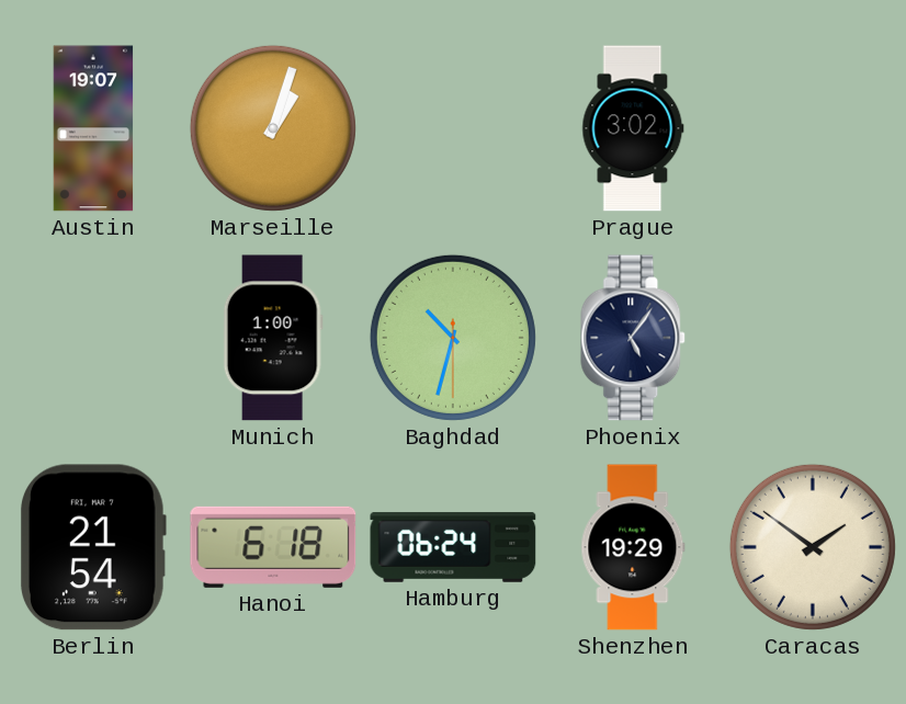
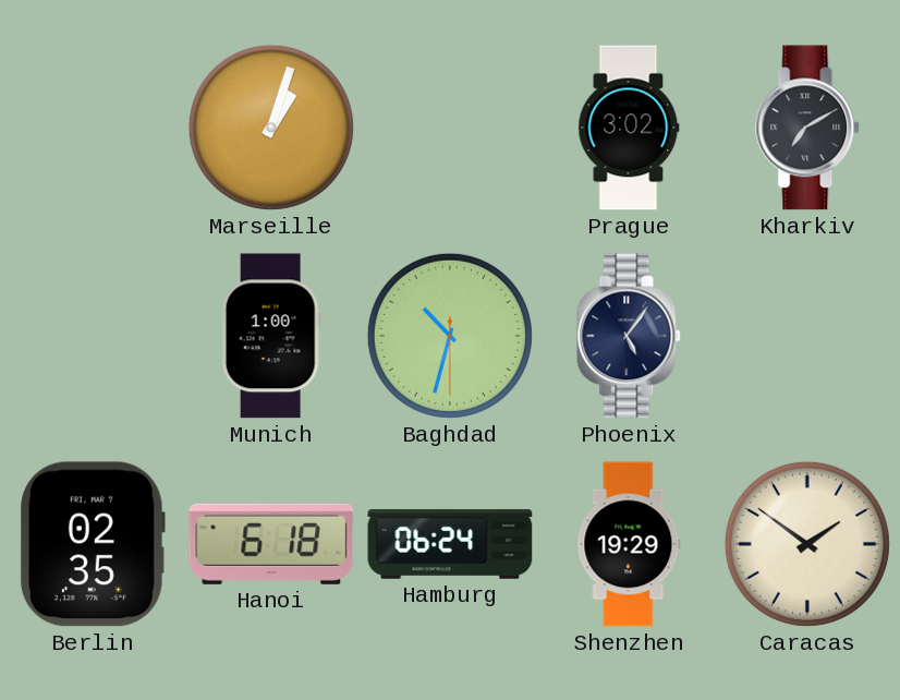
Austin: 19:07 -> none (93, 128)
Kharkiv: none -> 7:10 (808, 128)
Berlin: 21:54 -> 02:35 (93, 544)
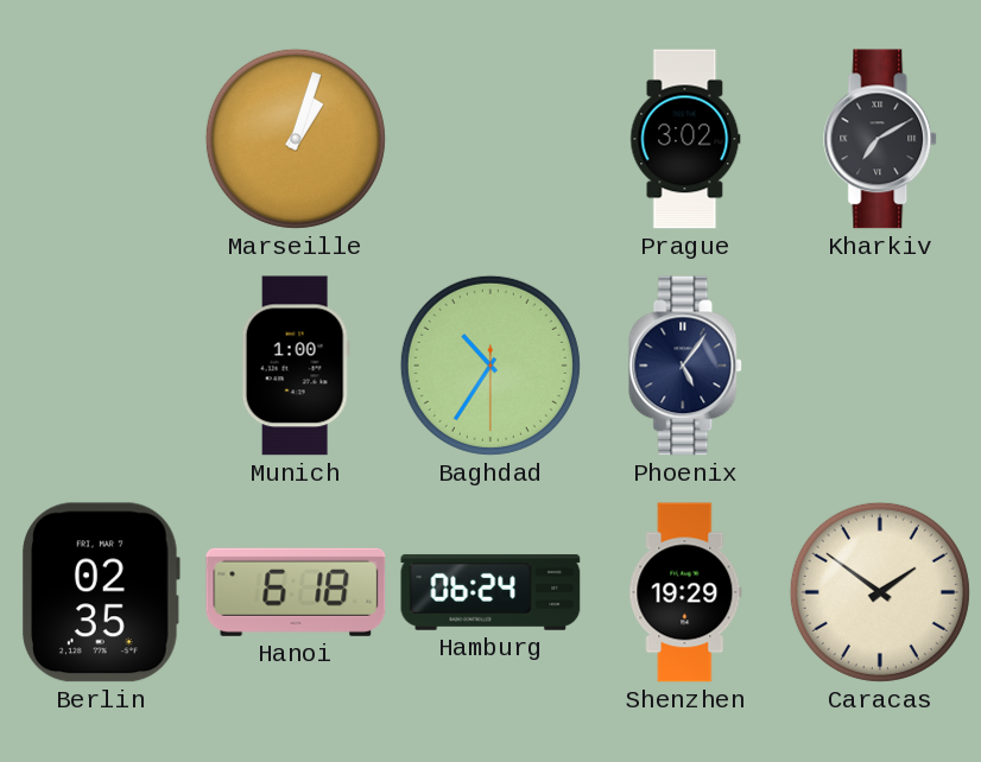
Baghdad: 10:32 -> 10:35 (491, 366)
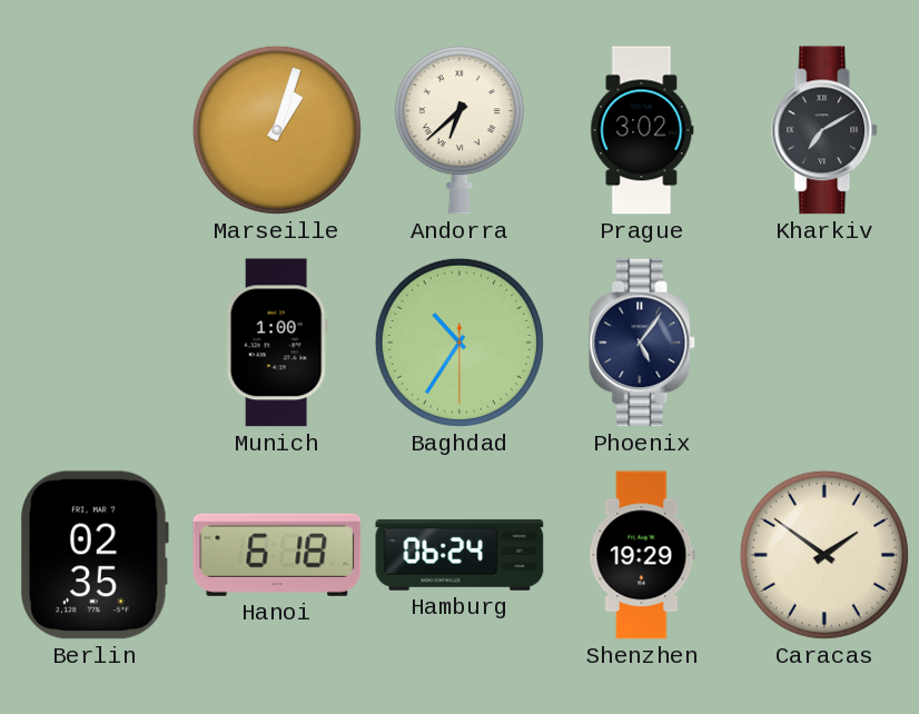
Andorra: none -> 6:38 (459, 130)
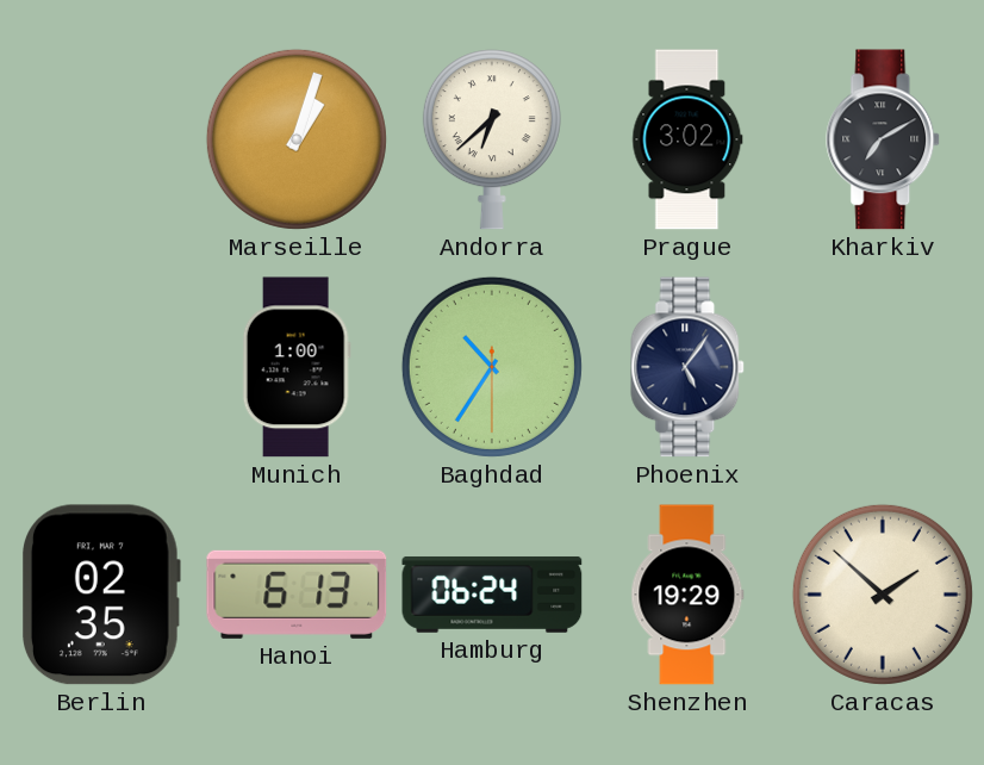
Hanoi: 6:18 -> 6:13 (297, 595)
Caracas: 1:51 -> 1:52 (883, 595)
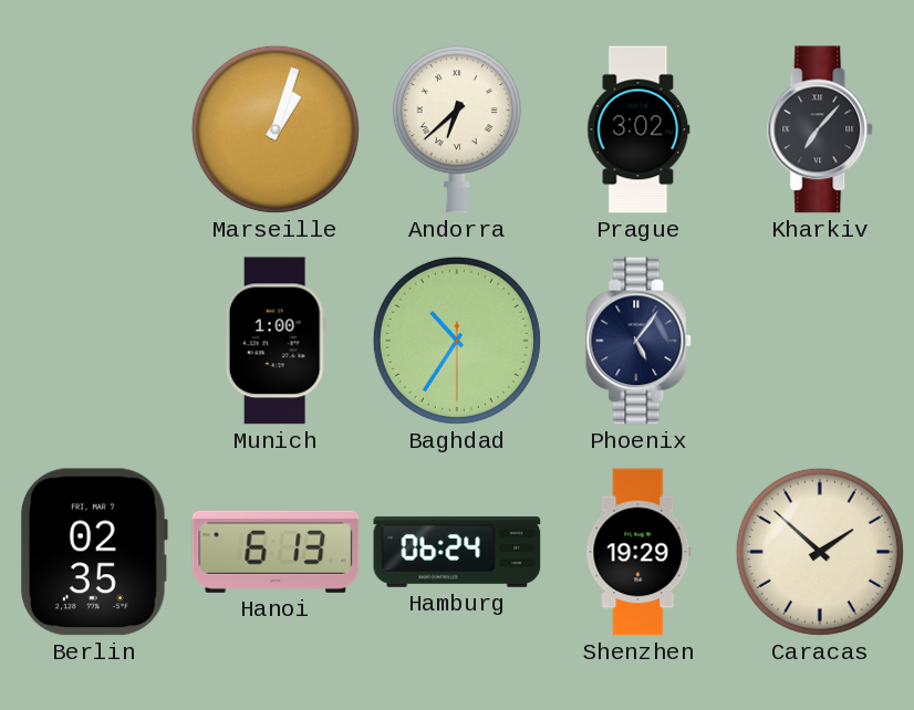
Kharkiv: 7:10 -> 7:07 (821, 129)
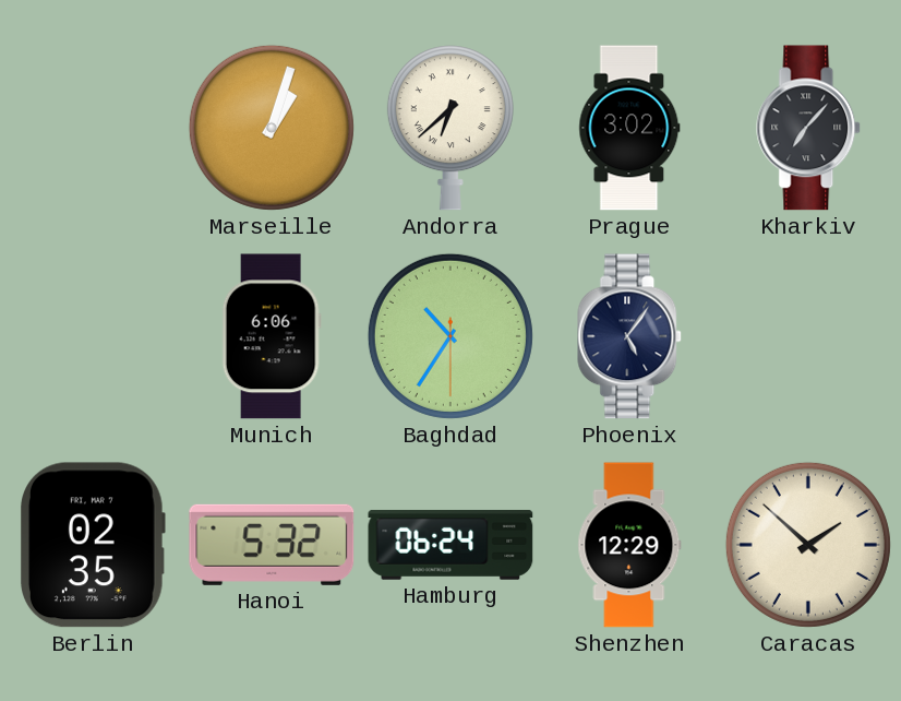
Munich: 1:00 -> 6:06 (272, 336)
Hanoi: 6:13 -> 5:32 (272, 545)
Shenzhen: 19:29 -> 12:29 (629, 545)
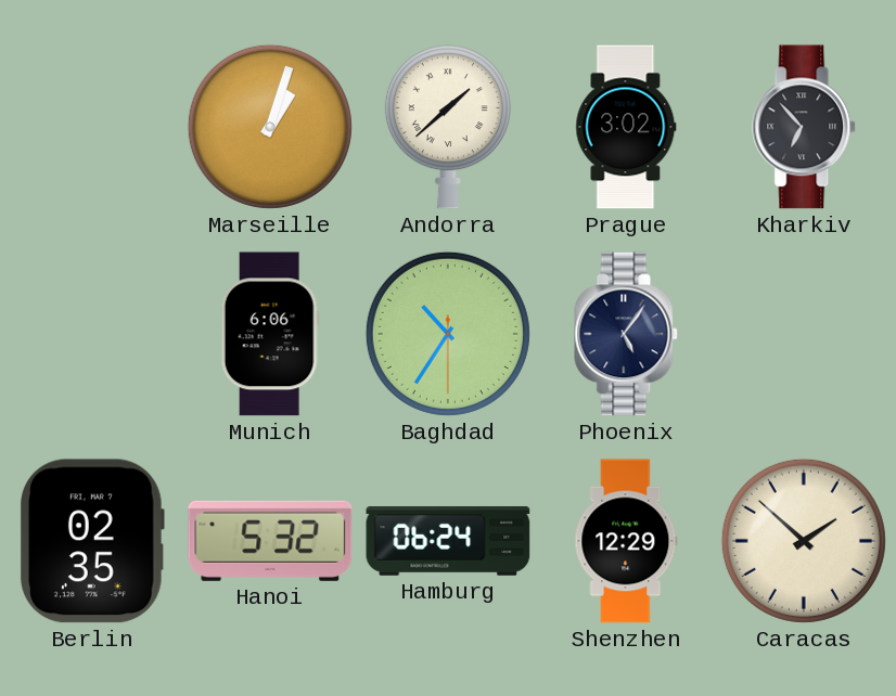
Andorra: 6:38 -> 1:38 (448, 127)
Kharkiv: 7:07 -> 6:53 (805, 127)
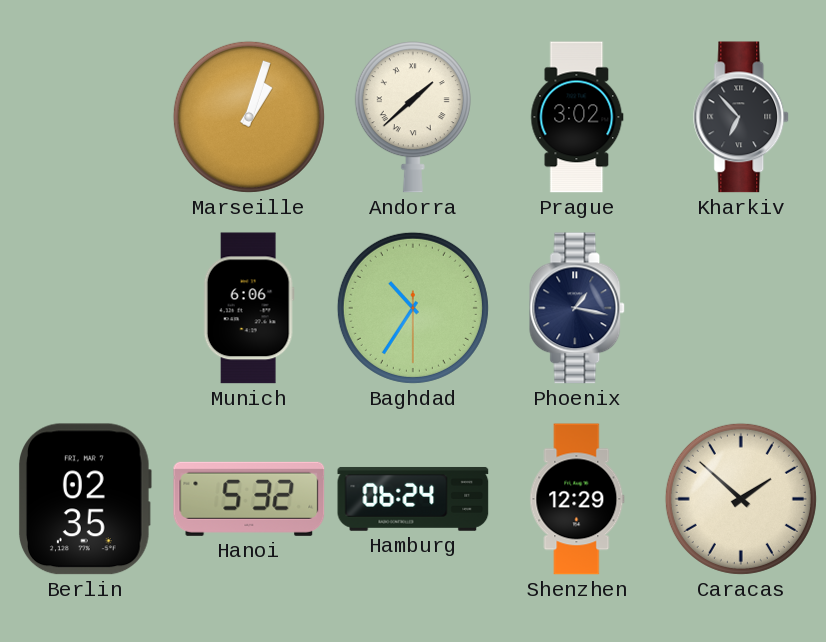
Phoenix: 5:06 -> 1:17 (578, 308)
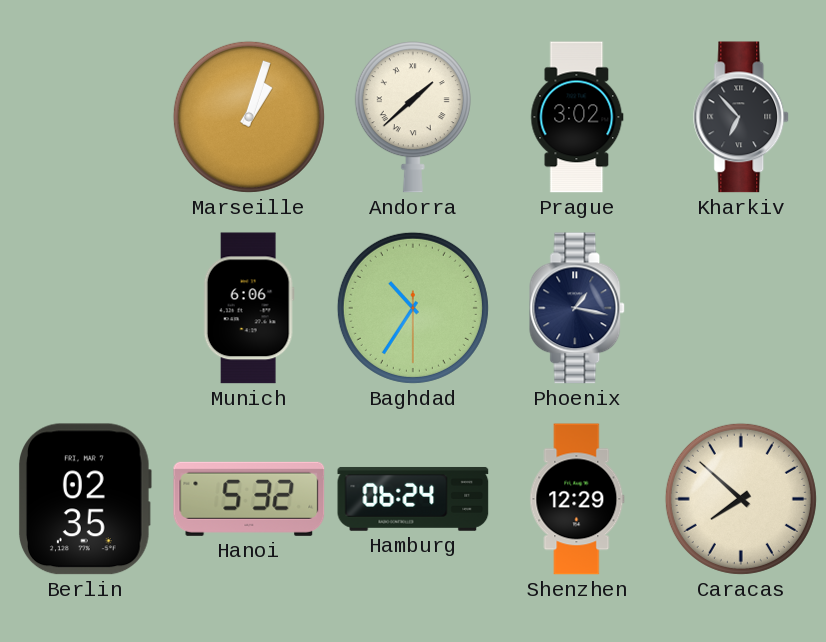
Caracas: 1:52 -> 7:52 (741, 499)
